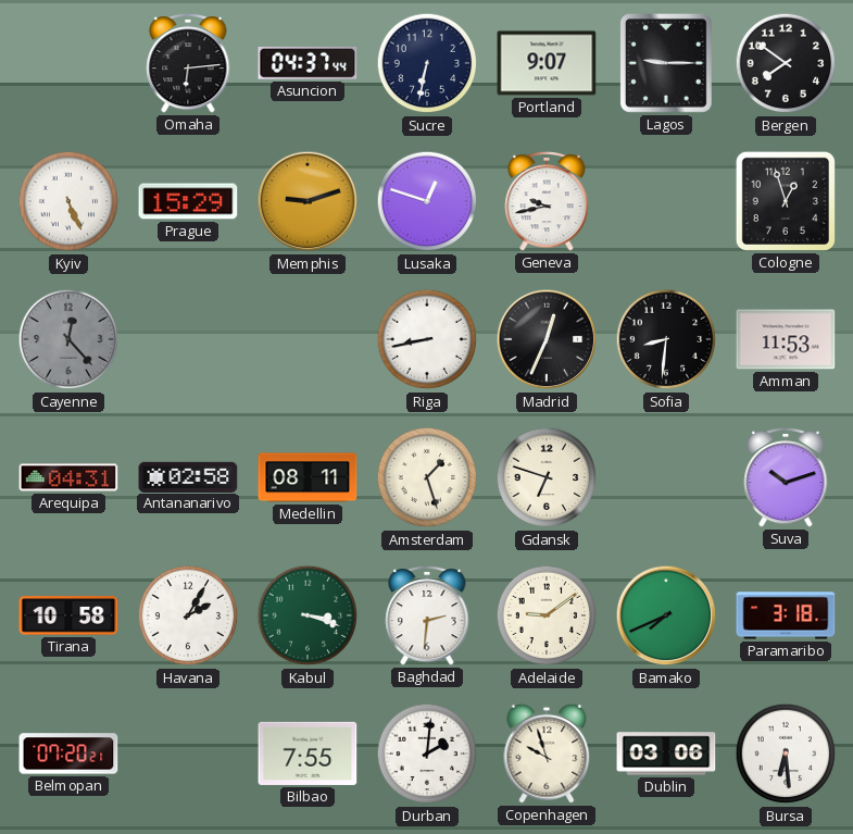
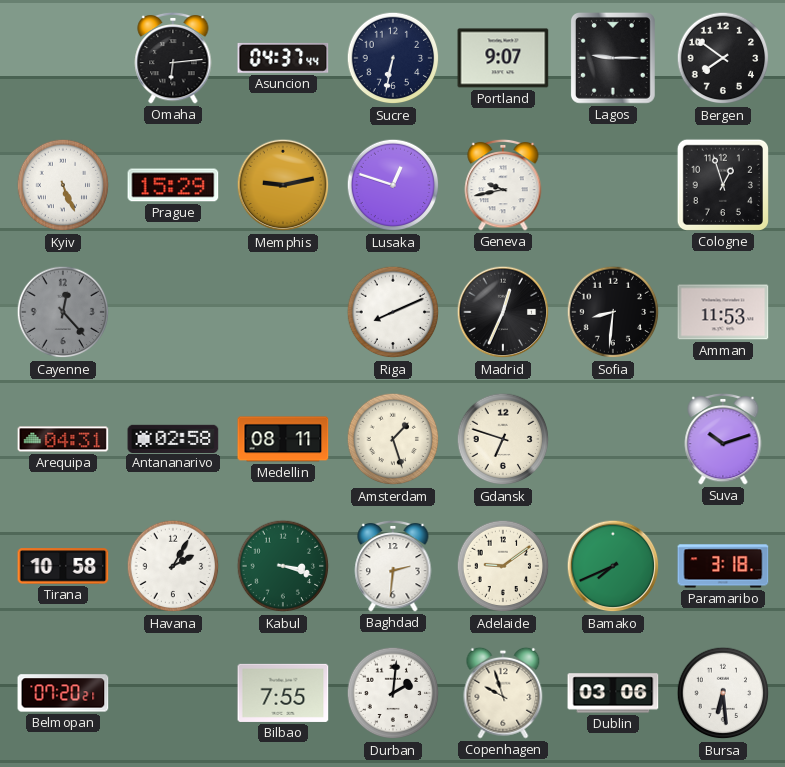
Memphis: 9:12 -> 9:13 (283, 185)
Riga: 8:43 -> 8:11 (393, 312)
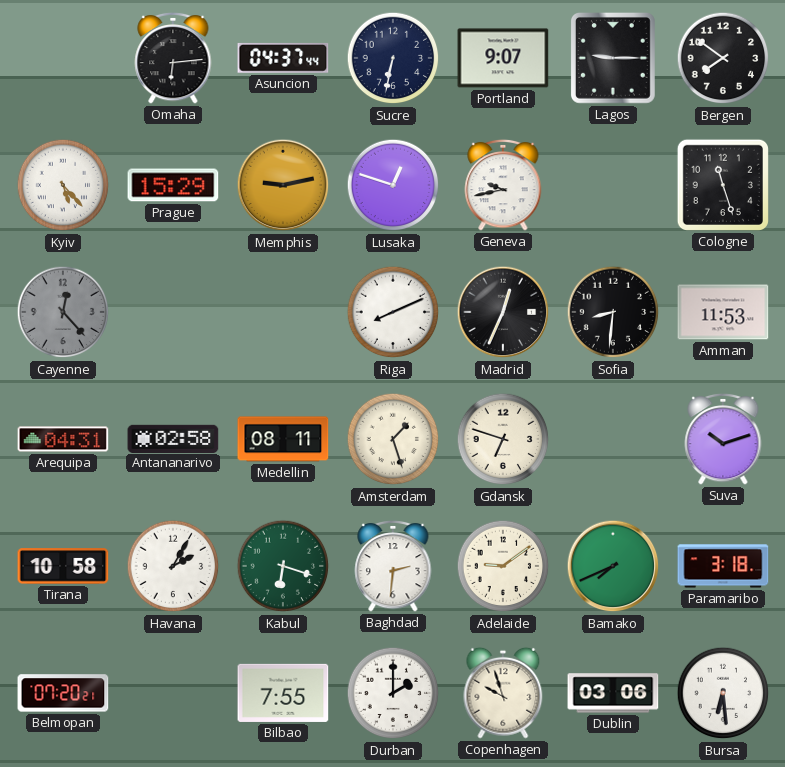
Kyiv: 5:26 -> 5:23 (63, 185)
Cologne: 12:57 -> 11:27 (723, 185)
Kabul: 3:18 -> 6:18 (283, 566)
Durban: 2:01 -> 2:00 (393, 693)
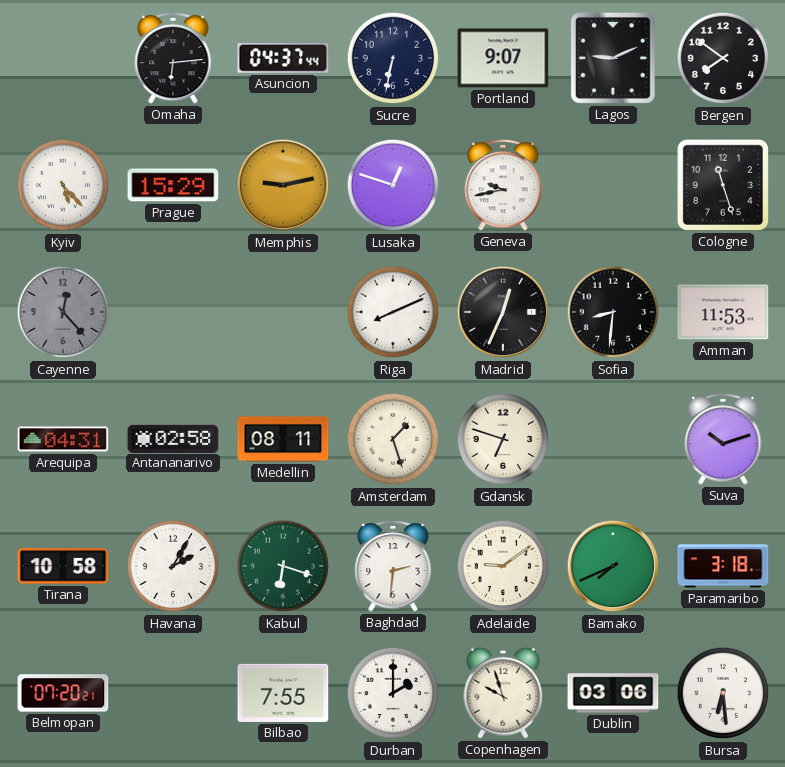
Lagos: 9:15 -> 9:11 (613, 59)
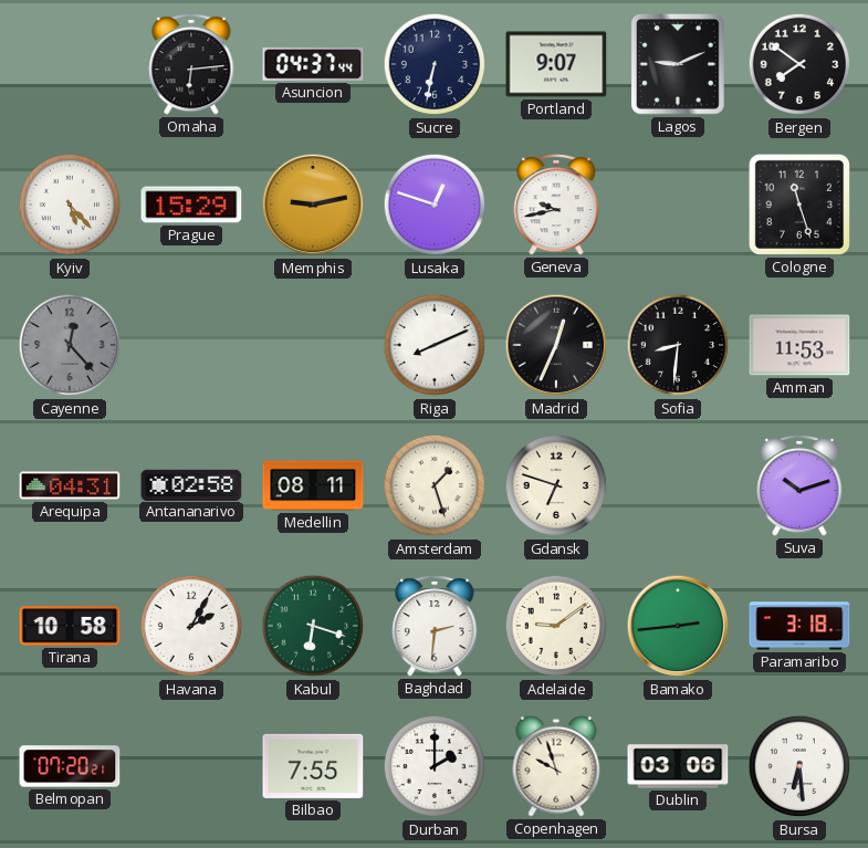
Bamako: 7:41 -> 2:44 (678, 626)
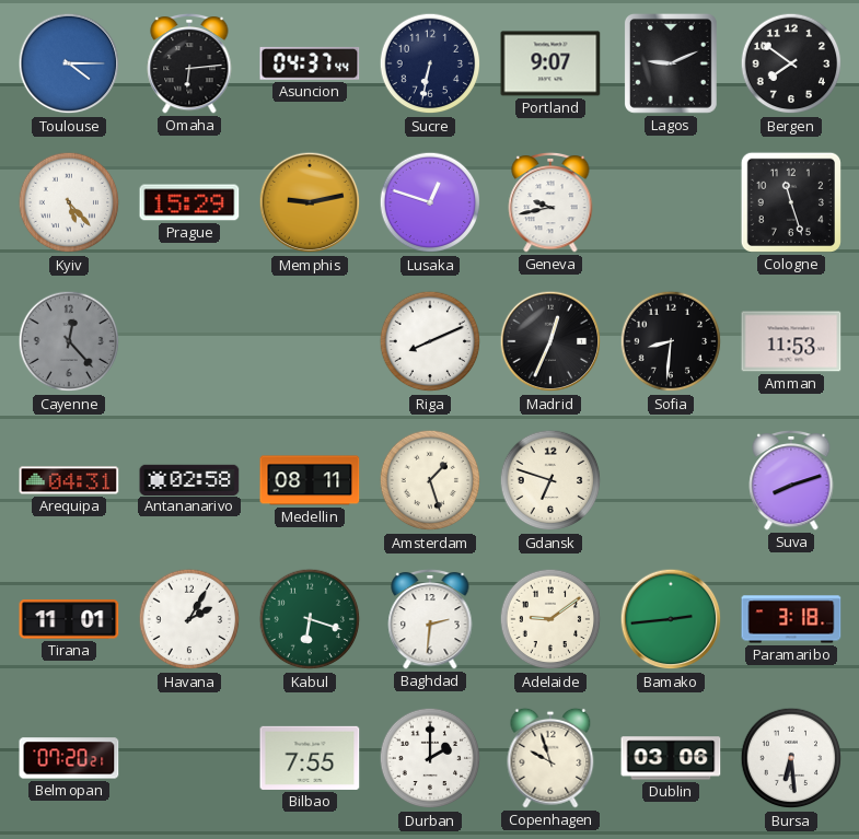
Toulouse: none -> 4:15 (69, 63)
Suva: 10:12 -> 8:12 (791, 480)
Tirana: 10:58 -> 11:01 (69, 619)
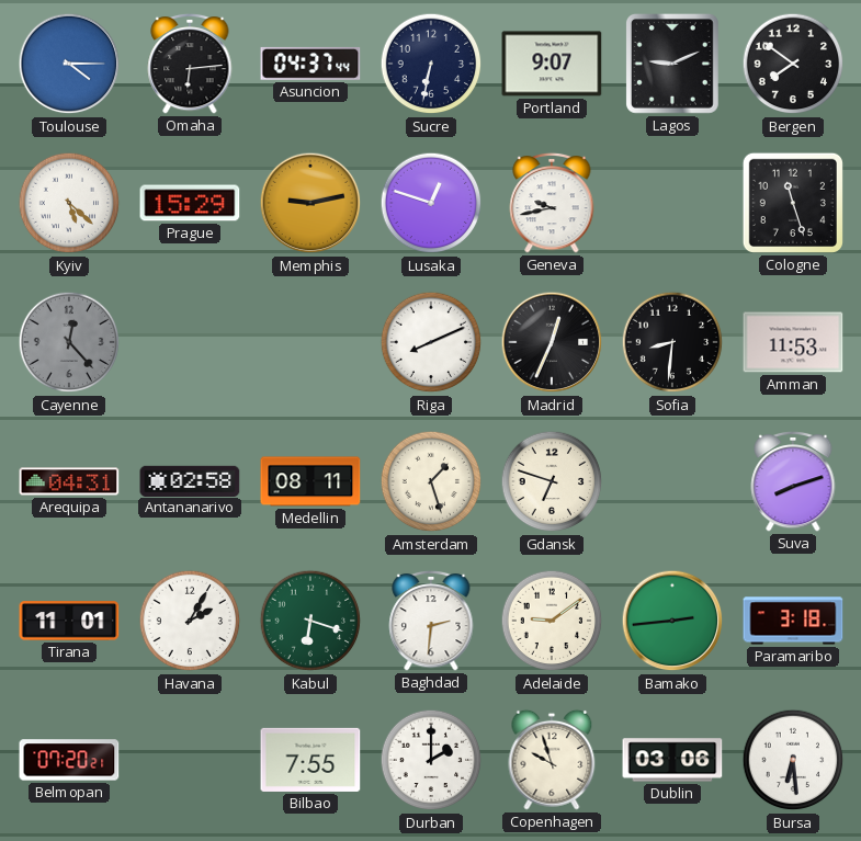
Kyiv: 5:23 -> 5:22 (69, 203)
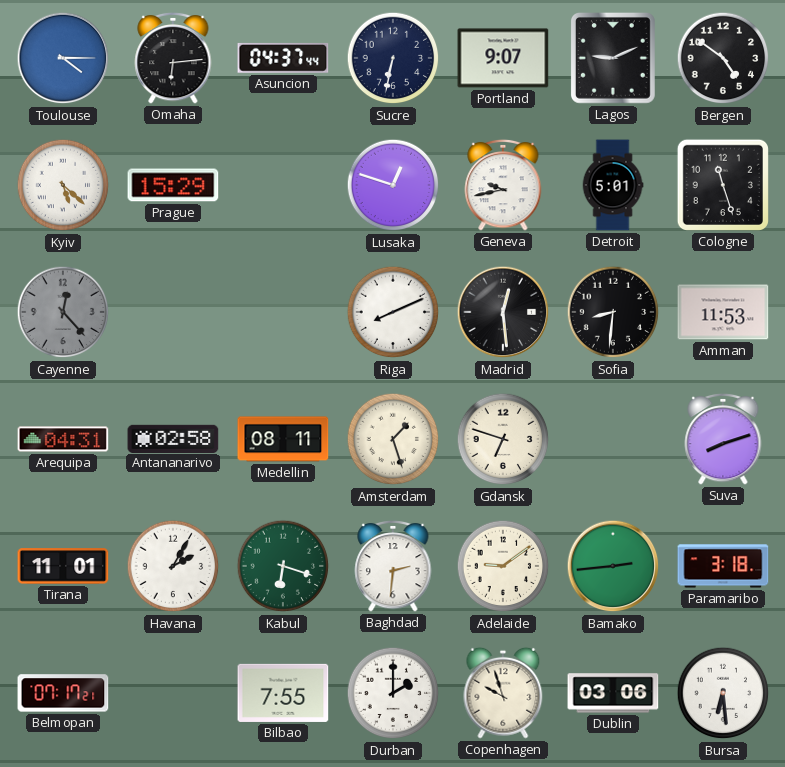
Bergen: 7:51 -> 4:51 (723, 58)
Memphis: 9:13 -> none (310, 203)
Detroit: none -> 5:01 (613, 185)
Madrid: 12:34 -> 12:29 (503, 312)
Belmopan: 07:20 -> 07:17 (63, 693)
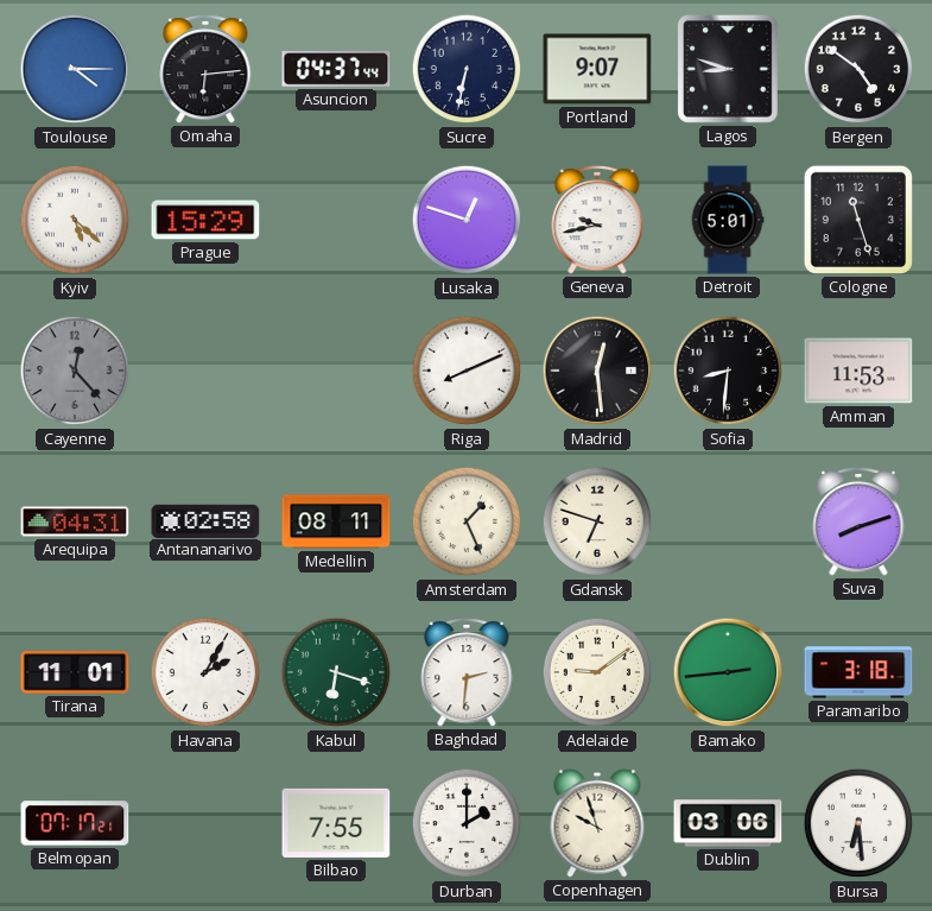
Lagos: 9:11 -> 8:48 (728, 70)
Amsterdam: 1:27 -> 1:26 (467, 521)
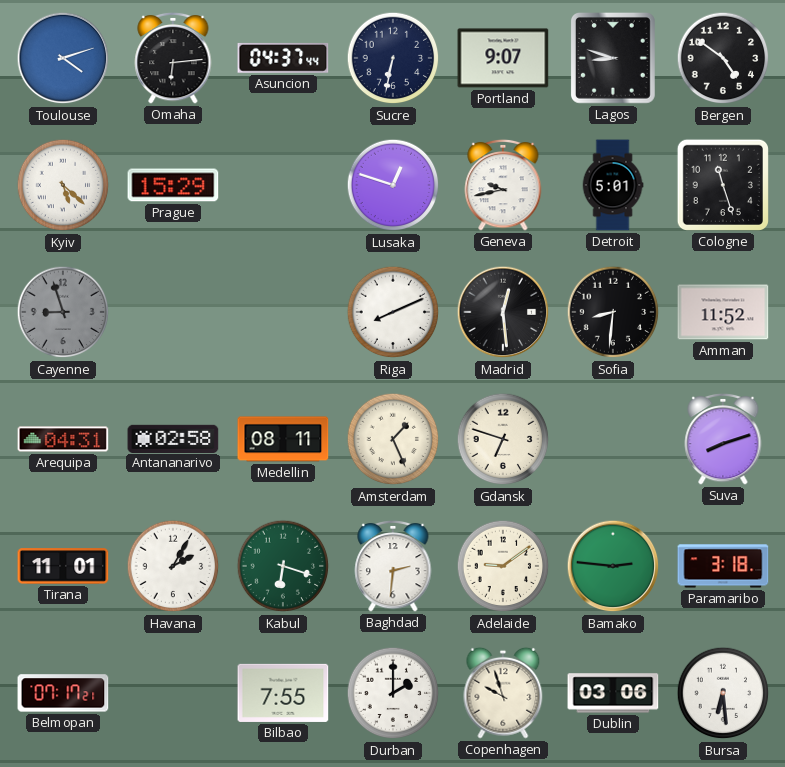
Toulouse: 4:15 -> 4:12 (63, 58)
Cayenne: 12:23 -> 8:57 (63, 312)
Amman: 11:53 -> 11:52 (723, 312)
Bamako: 2:44 -> 2:46 (613, 566)
